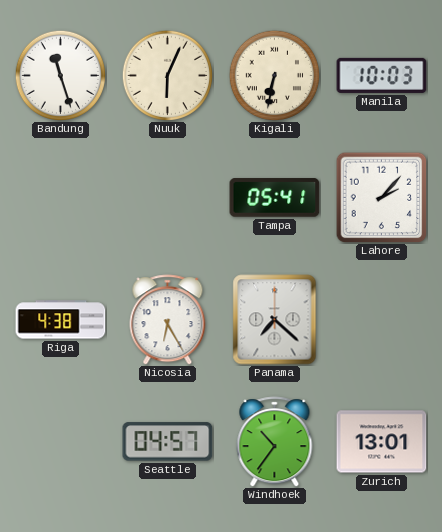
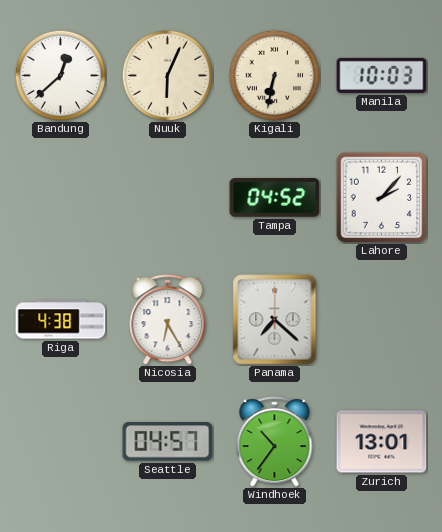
Bandung: 11:27 -> 12:38 (60, 75)
Tampa: 05:41 -> 04:52 (275, 198)
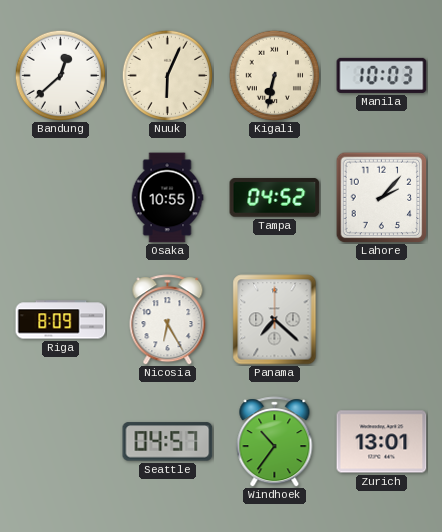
Osaka: none -> 10:55 (167, 198)
Riga: 4:38 -> 8:09 (61, 320)
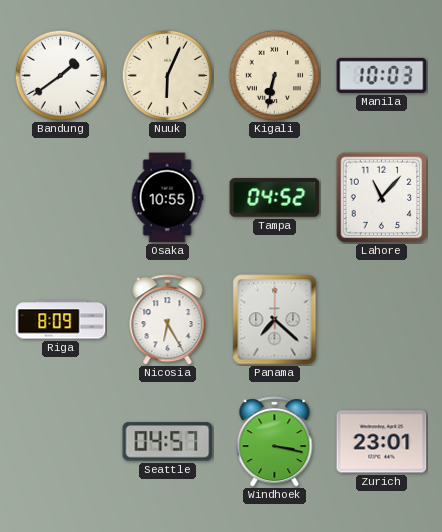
Bandung: 12:38 -> 1:39 (60, 75)
Lahore: 2:07 -> 11:07 (381, 197)
Windhoek: 10:36 -> 3:17 (275, 442)
Zurich: 13:01 -> 23:01 (382, 442)
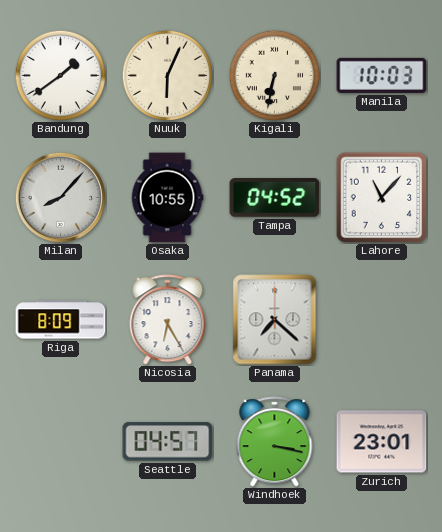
Milan: none -> 8:07 (60, 197)
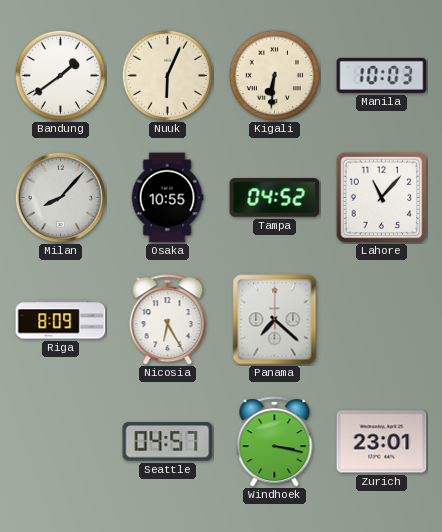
Kigali: 6:32 -> 6:31 (274, 75)
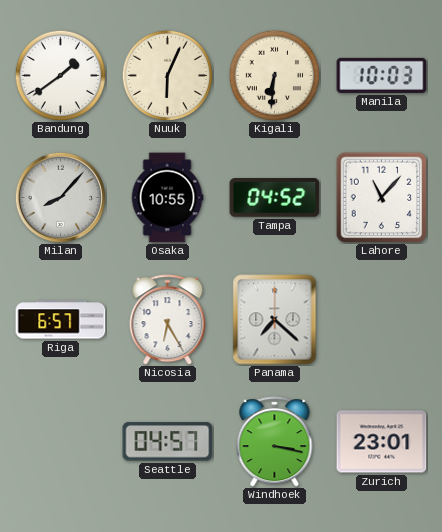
Riga: 8:09 -> 6:57 (61, 320)
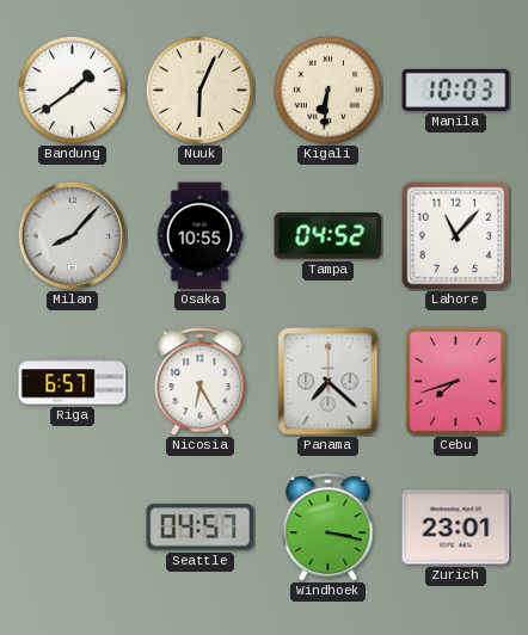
Cebu: none -> 7:42 (455, 381)
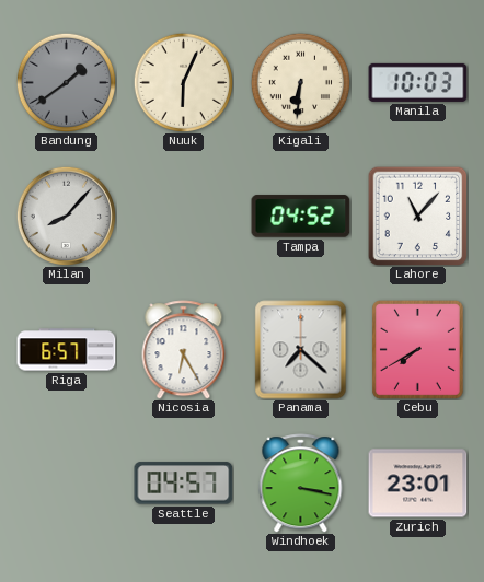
Bandung dial: white -> grey (66, 82)
Osaka: 10:55 -> none (199, 236)
Cebu: 7:42 -> 7:40 (417, 349)
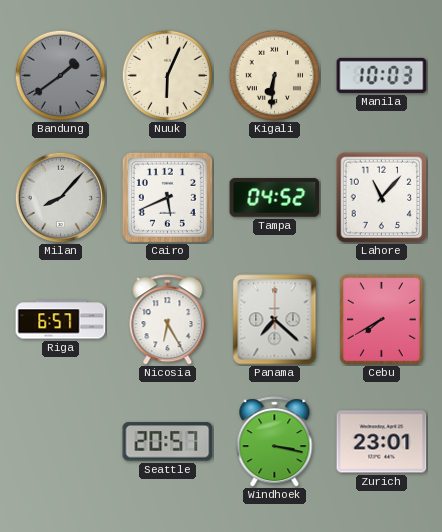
Cairo: none -> 5:41 (167, 197)
Seattle: 04:57 -> 20:57 (168, 442)
